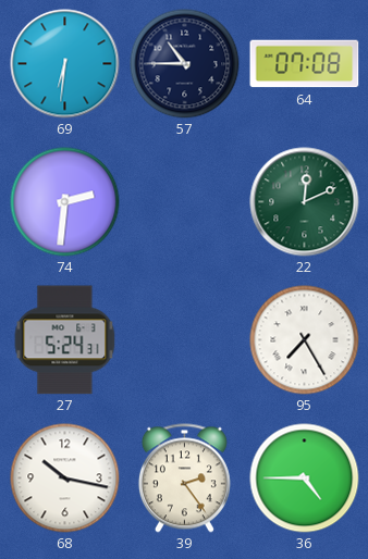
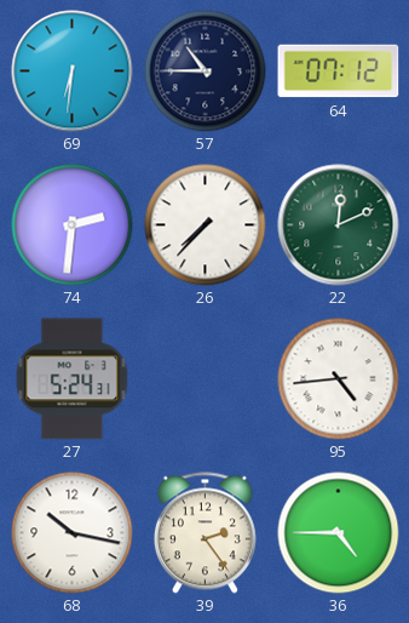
64: 07:08 -> 07:12 (339, 72)
26: none -> 7:37 (206, 225)
95: 7:25 -> 4:44 (339, 379)
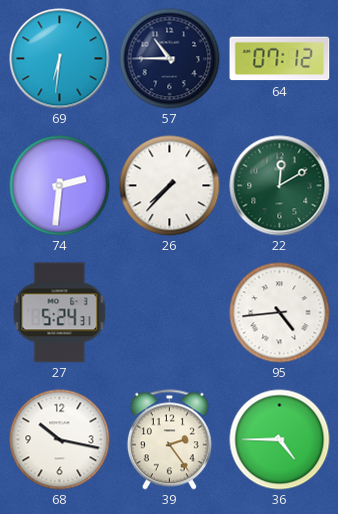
22: 12:11 -> 12:10 (280, 186)
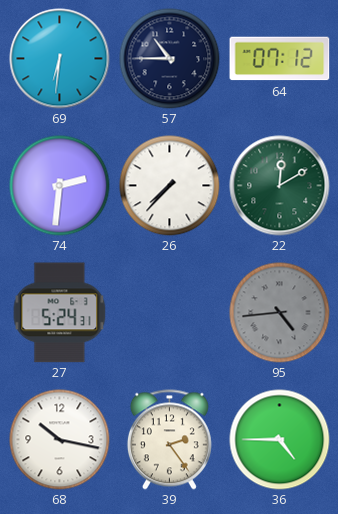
95 dial: white -> grey (280, 313)
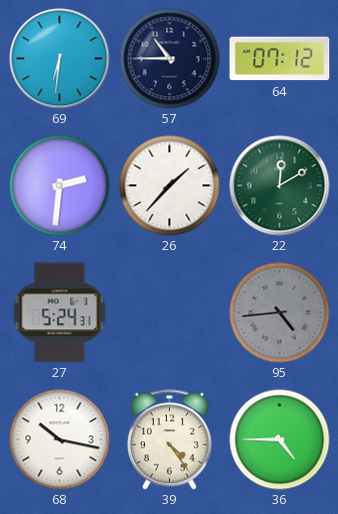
26: 7:37 -> 1:37 (170, 186)
39: 2:24 -> 4:24 (169, 440)
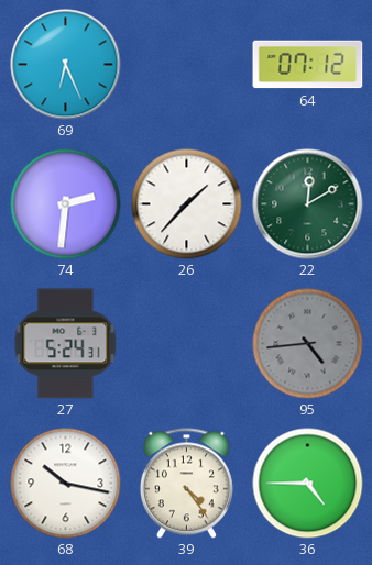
69: 6:31 -> 6:26 (66, 65)
57: 10:45 -> none (170, 59)
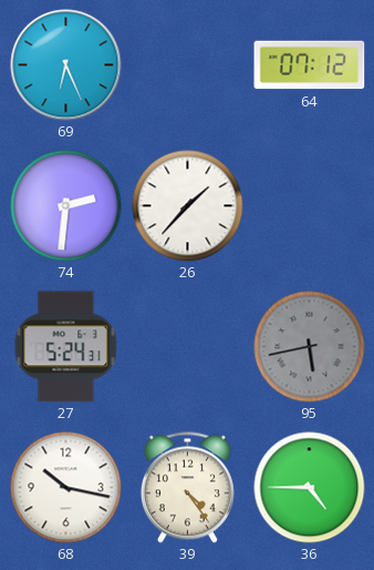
22: 12:10 -> none (308, 204)
95: 4:44 -> 5:43 (310, 347)
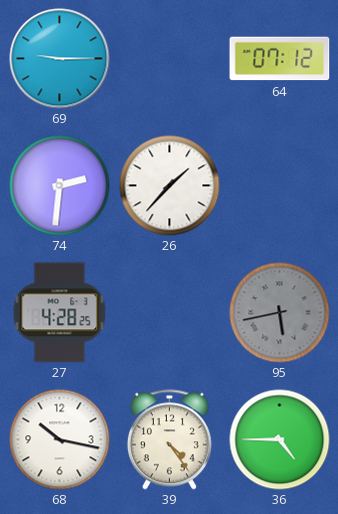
69: 6:26 -> 9:15 (60, 59)
27: 5:24 -> 4:28 (60, 313)
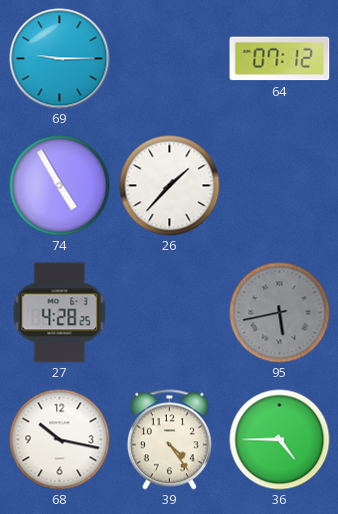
74: 2:31 -> 4:55 (60, 186)
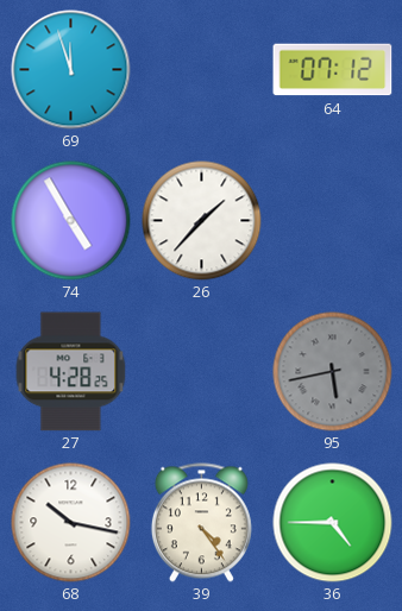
69: 9:15 -> 11:57 (71, 70)
